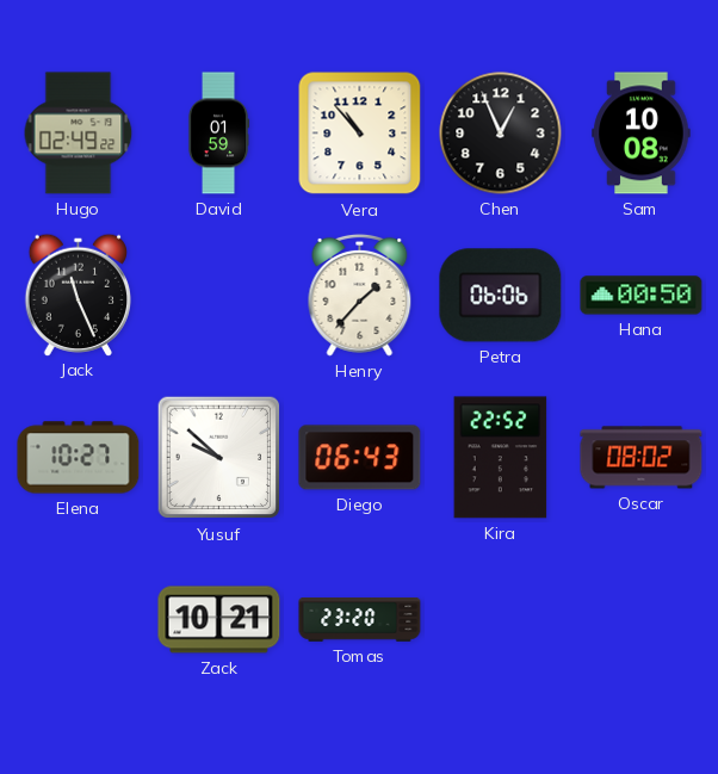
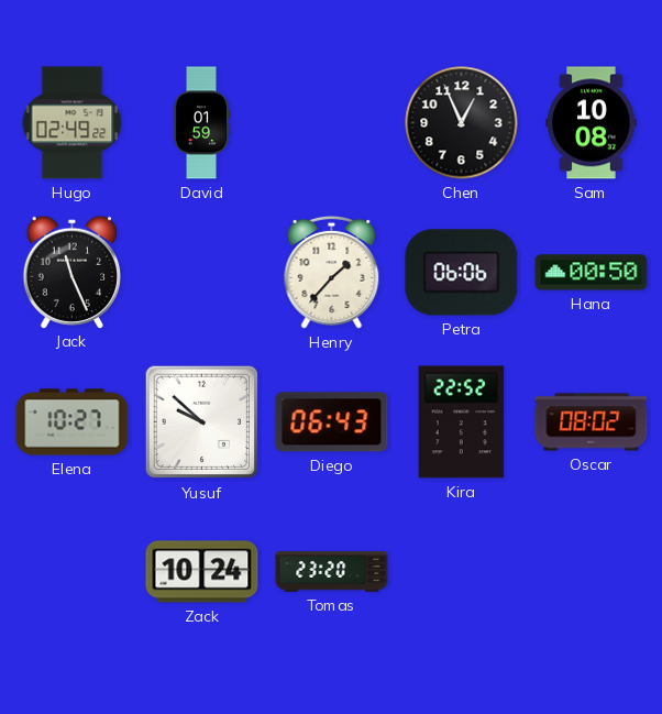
Vera: 10:53 -> none (360, 134)
Zack: 10:21 -> 10:24 (202, 572)
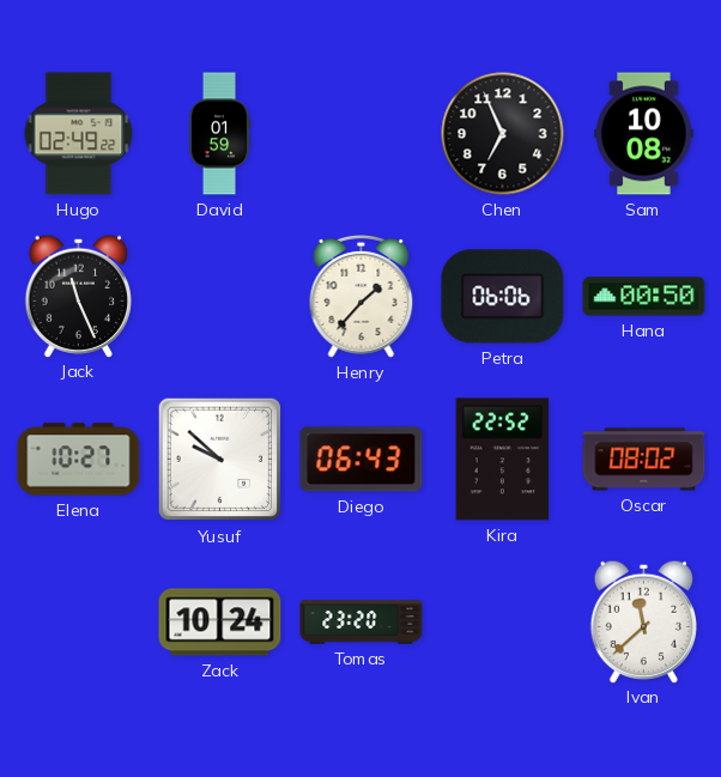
Chen: 12:56 -> 6:56 (503, 134)
Ivan: none -> 11:38 (643, 621)
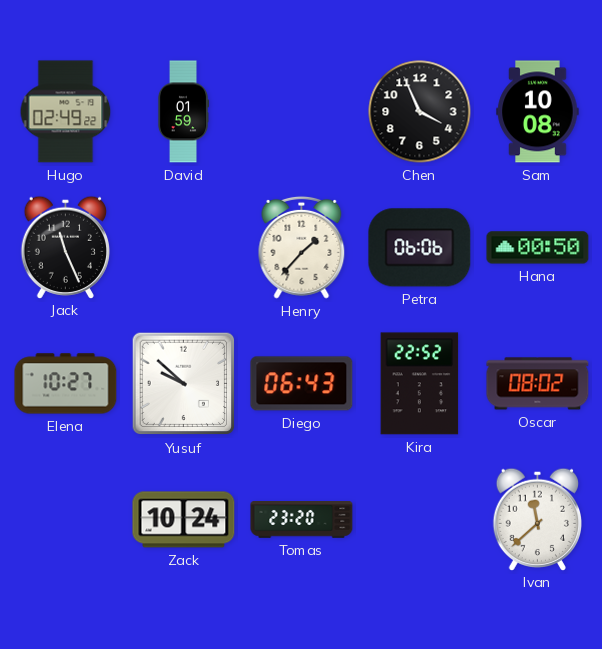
Chen: 6:56 -> 3:56 (420, 112)
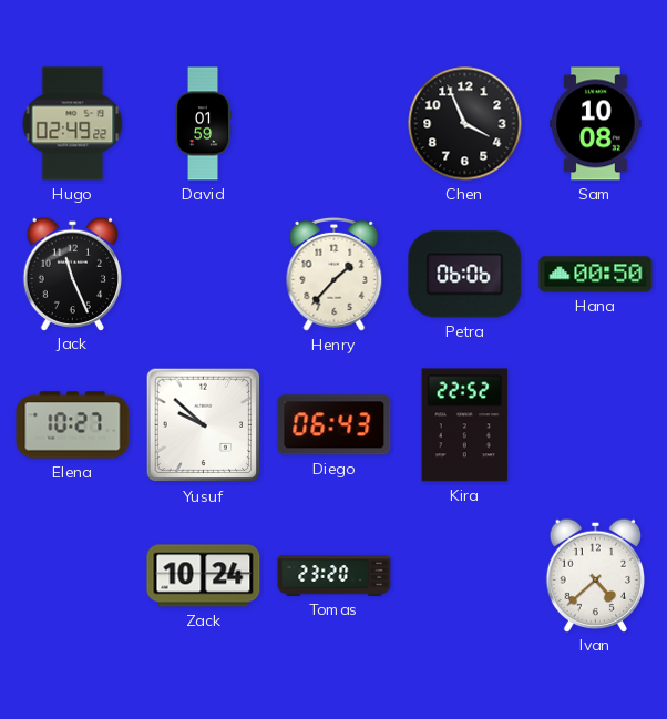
Oscar: 08:02 -> none (538, 384)
Ivan: 11:38 -> 4:38 (595, 575)
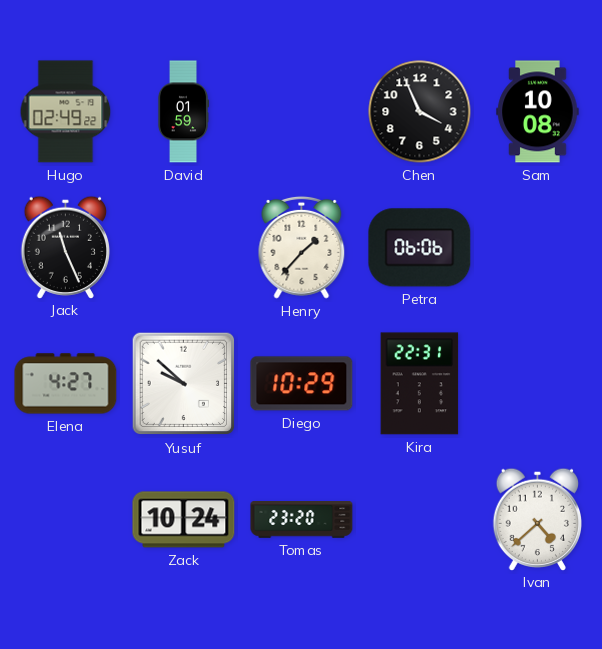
Hana: 00:50 -> none (596, 275)
Elena: 10:27 -> 4:27 (66, 384)
Diego: 06:43 -> 10:29 (302, 384)
Kira: 22:52 -> 22:31 (420, 384)
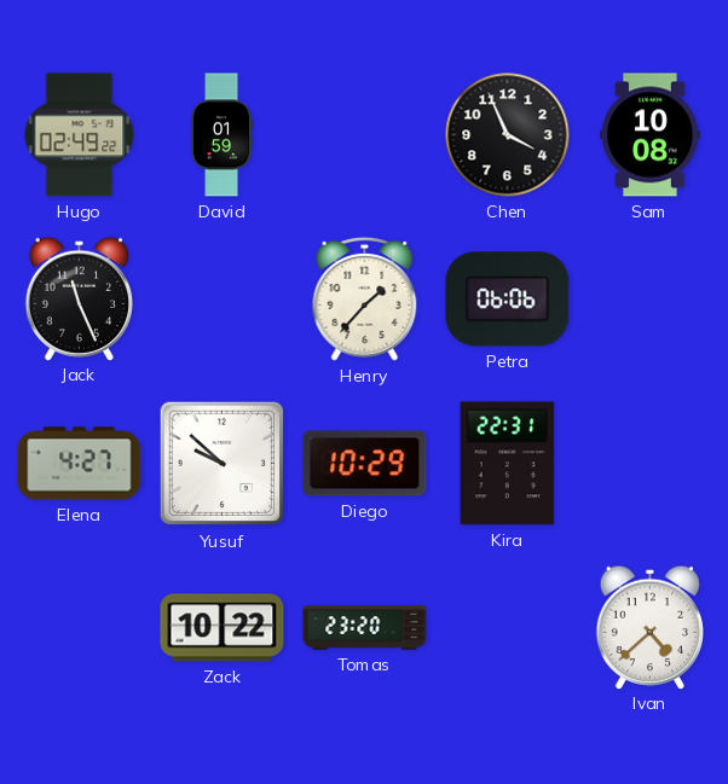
Zack: 10:24 -> 10:22 (223, 628)
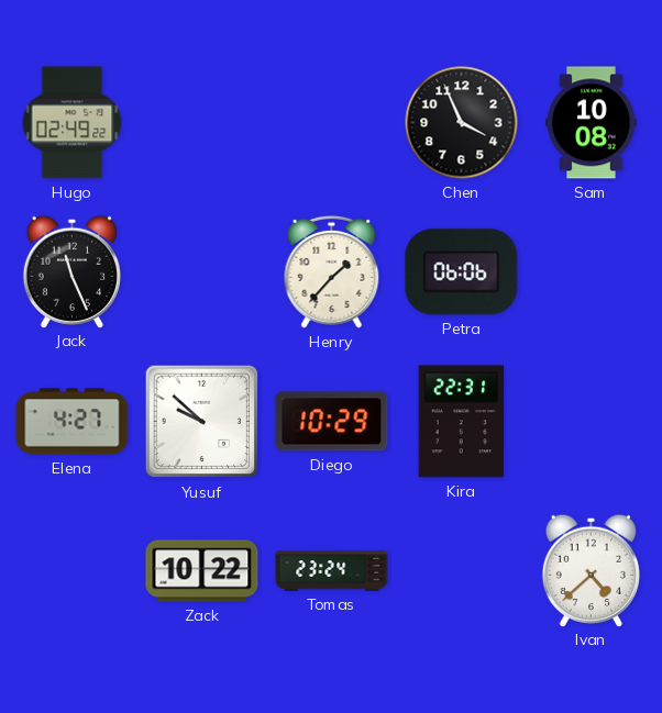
David: 01:59 -> none (221, 135)
Tomas: 23:20 -> 23:24 (332, 571)
